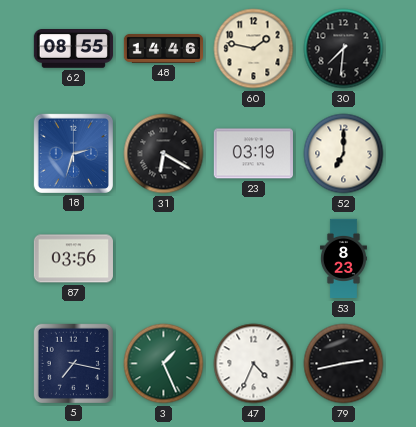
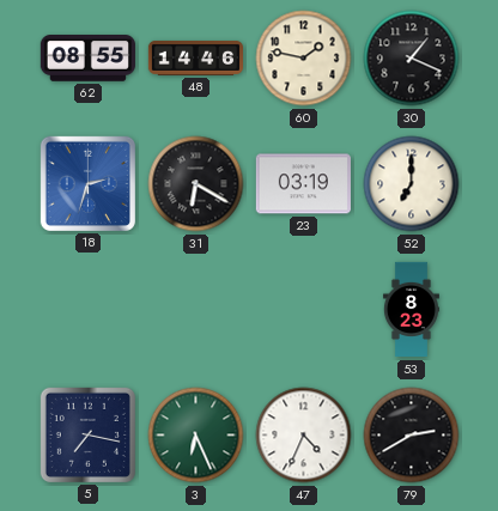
30: 7:31 -> 1:19 (412, 59)
87: 03:56 -> none (73, 259)
3: 1:26 -> 6:26 (196, 436)
79: 2:43 -> 2:40 (412, 436)
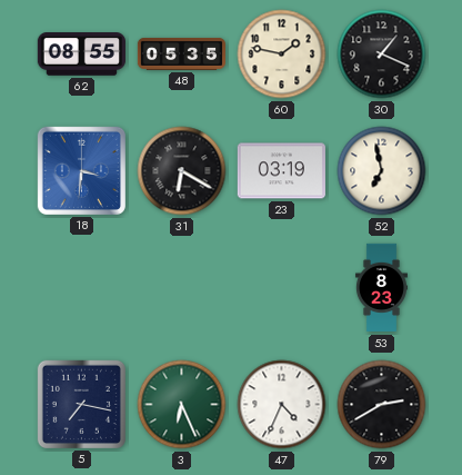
48: 14:46 -> 05:35 (181, 53)
18: 2:33 -> 3:31 (81, 170)
52: 7:00 -> 6:58 (382, 171)
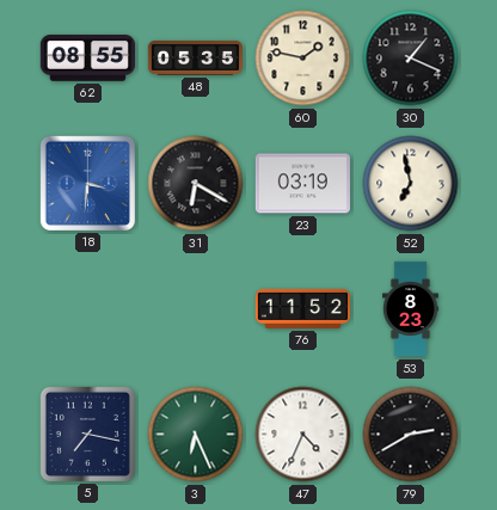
76: none -> 11:52 (302, 308)
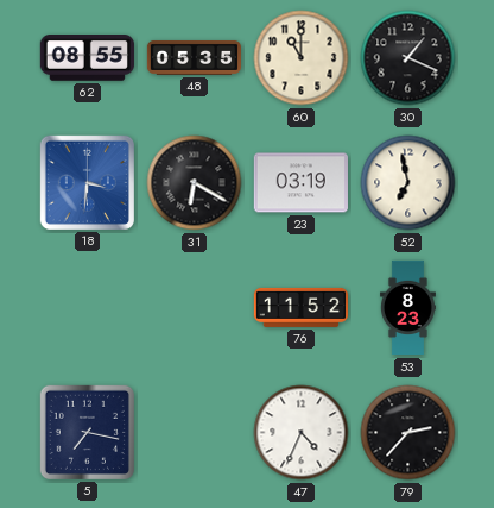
60: 1:47 -> 11:00 (302, 58)
3: 6:26 -> none (196, 435)
79: 2:40 -> 2:37 (408, 433)
